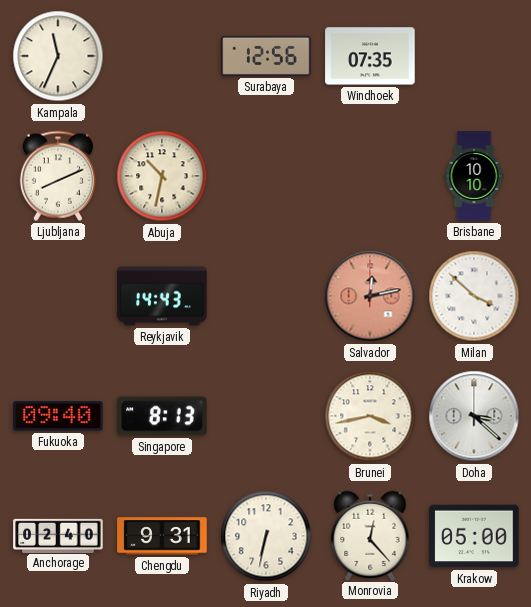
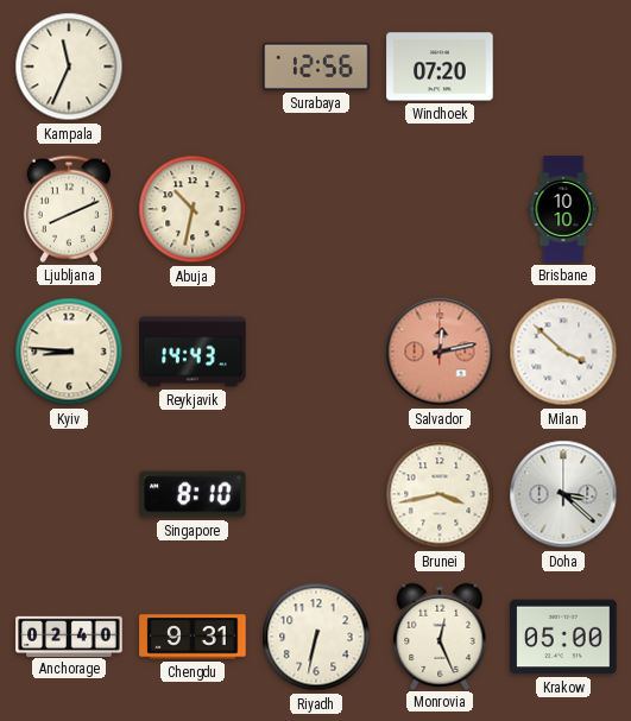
Windhoek: 07:35 -> 07:20 (440, 67)
Kyiv: none -> 8:46 (69, 352)
Fukuoka: 09:40 -> none (58, 416)
Singapore: 8:13 -> 8:10 (193, 494)
Monrovia: 12:23 -> 12:26 (440, 635)
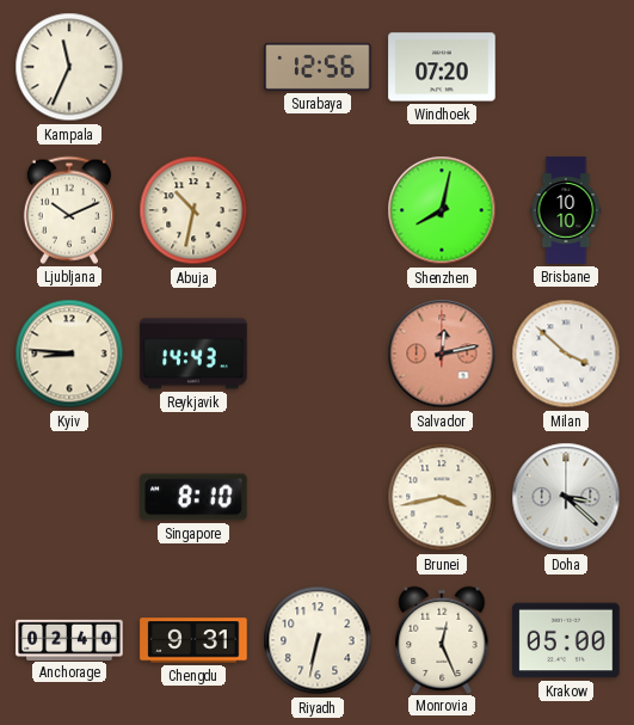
Ljubljana: 8:11 -> 10:11 (69, 210)
Shenzhen: none -> 8:02 (442, 210)
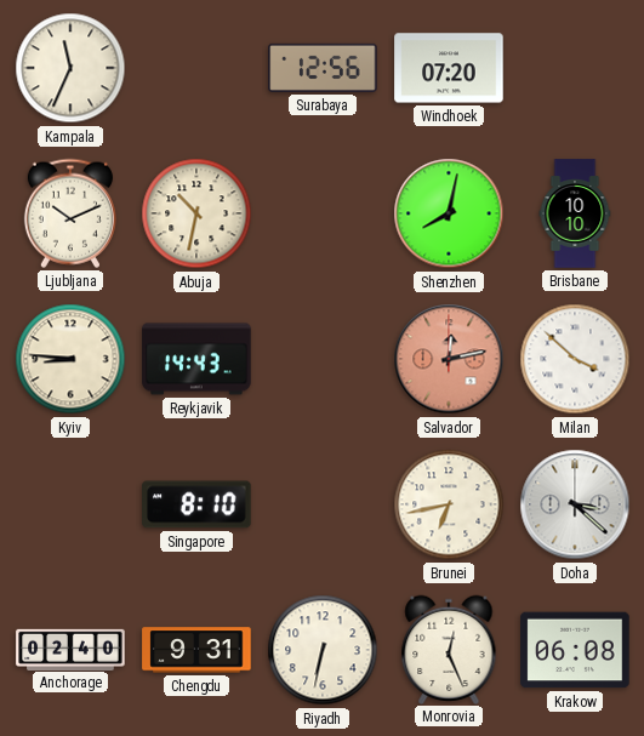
Brunei: 3:43 -> 6:43 (449, 504)
Krakow: 05:00 -> 06:08 (575, 650)
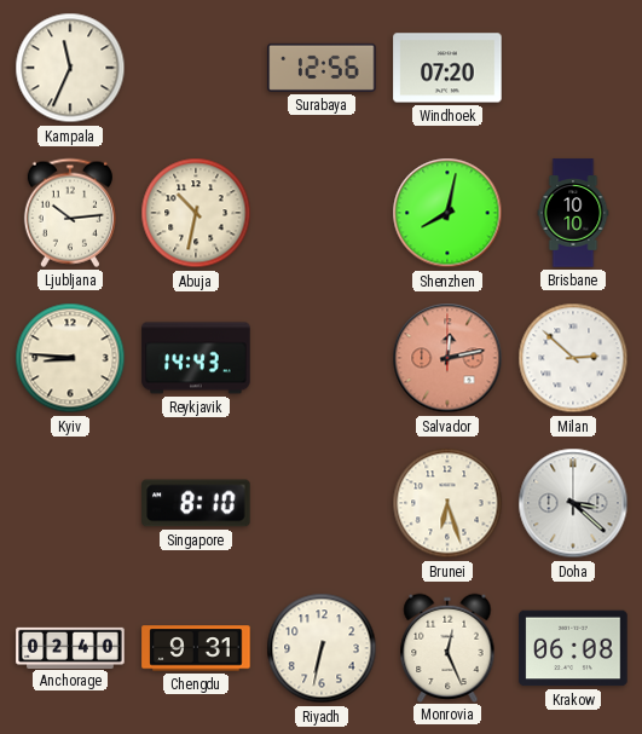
Ljubljana: 10:11 -> 10:14 (70, 213)
Milan: 3:52 -> 2:52 (573, 358)
Brunei: 6:43 -> 6:27 (447, 503)
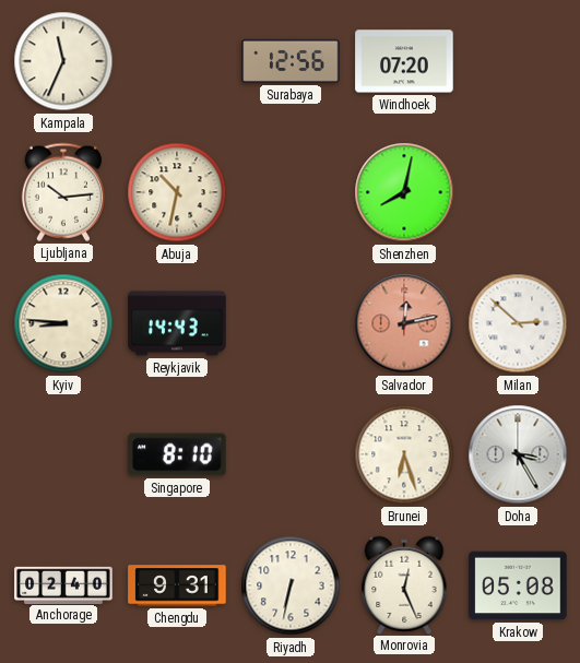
Brisbane: 10:10 -> none (573, 213)
Doha: 3:22 -> 3:25 (518, 454)
Krakow: 06:08 -> 05:08 (518, 585)
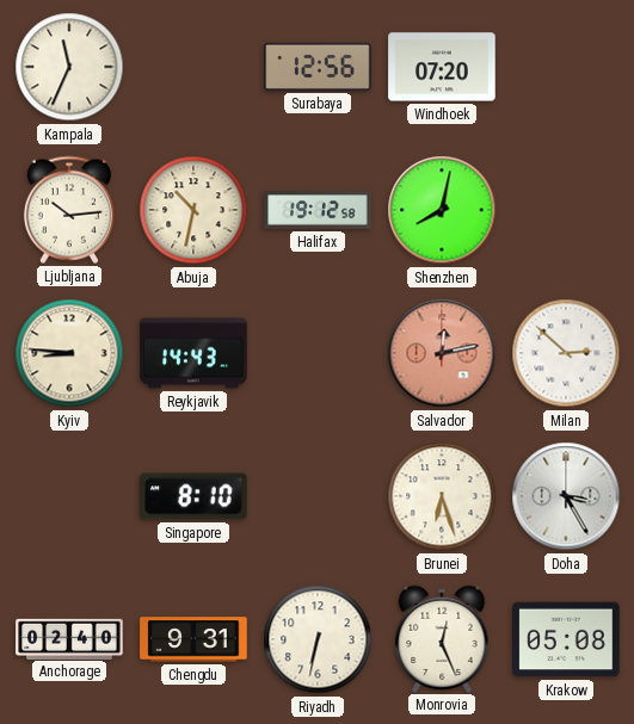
Halifax: none -> 19:12 (318, 210)
